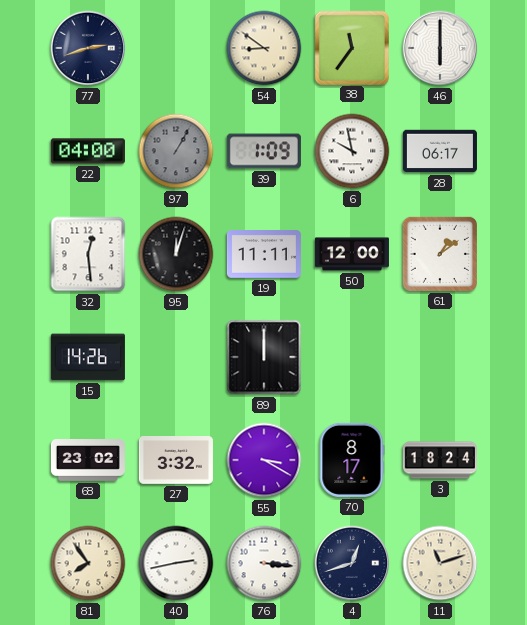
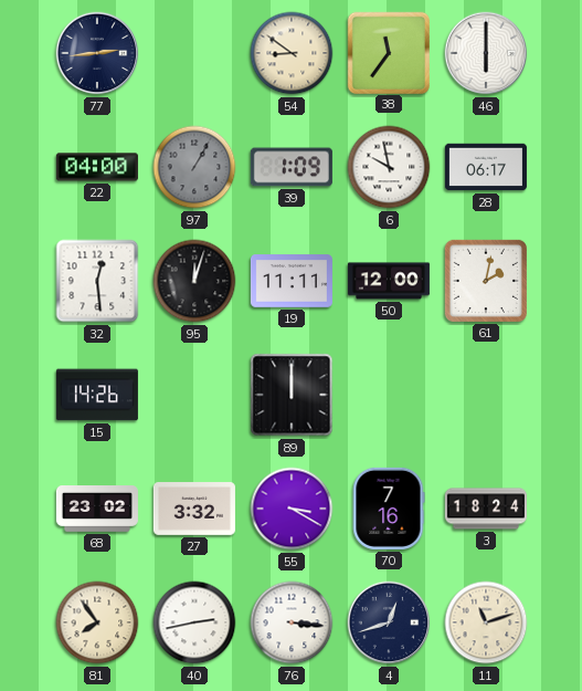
77: 2:42 -> 2:44 (97, 53)
61: 1:09 -> 2:02 (486, 281)
70: 8:17 -> 7:16 (389, 509)
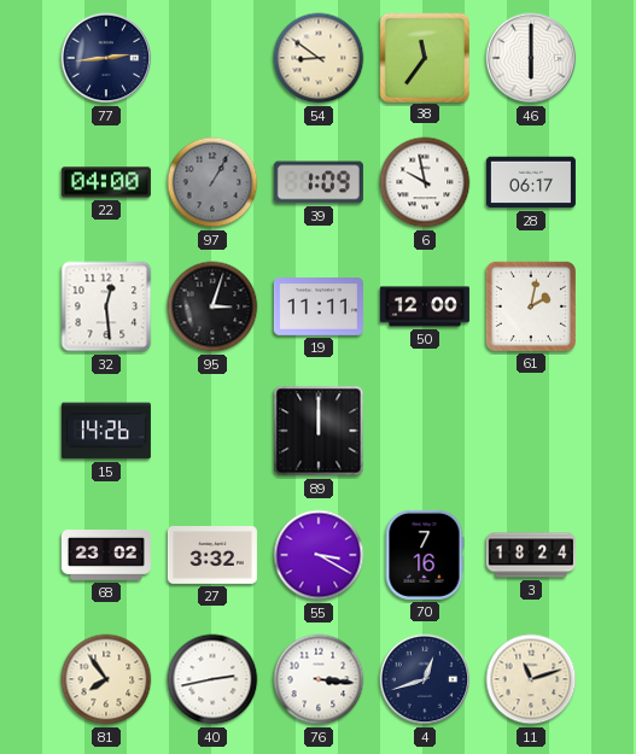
95: 12:03 -> 3:03 (212, 306)
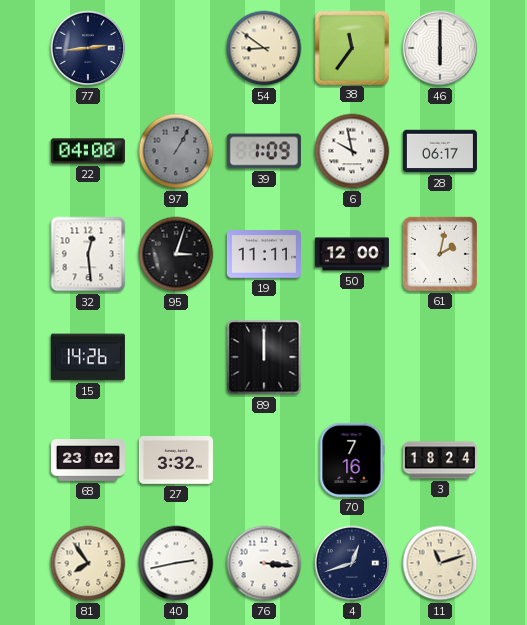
55: 3:20 -> none (319, 555)
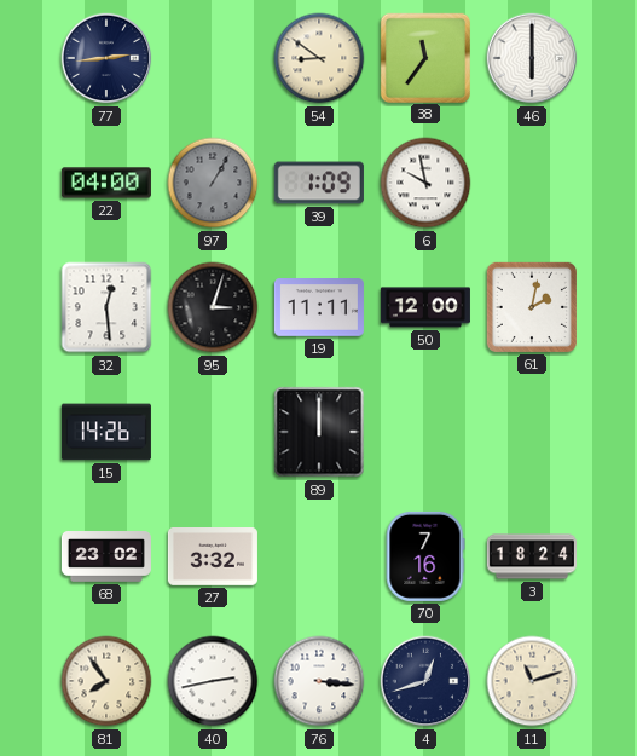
28: 06:17 -> none (440, 151)
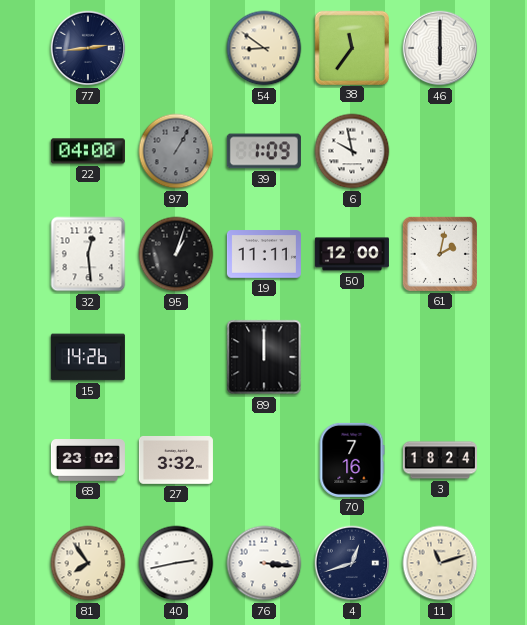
95: 3:03 -> 1:03 (176, 254)
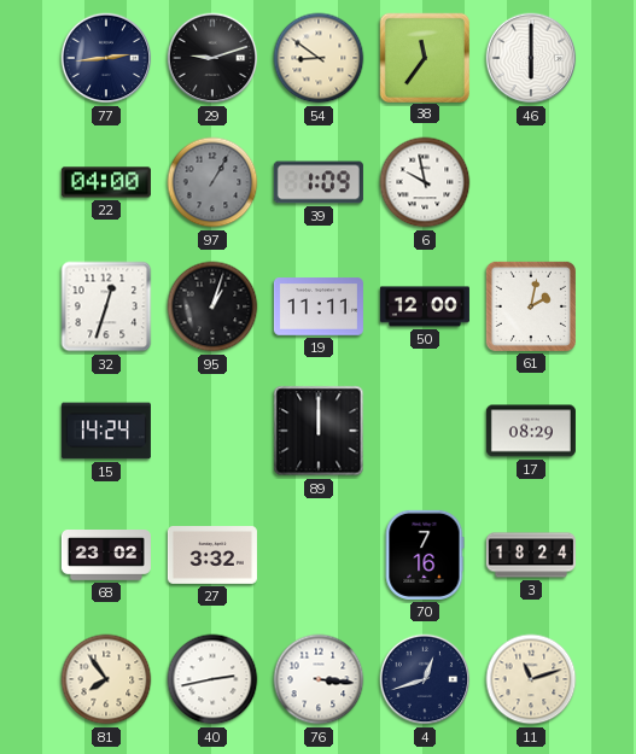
29: none -> 9:12 (212, 58)
32: 12:29 -> 12:33 (106, 306)
15: 14:26 -> 14:24 (106, 431)
17: none -> 08:29 (531, 431)
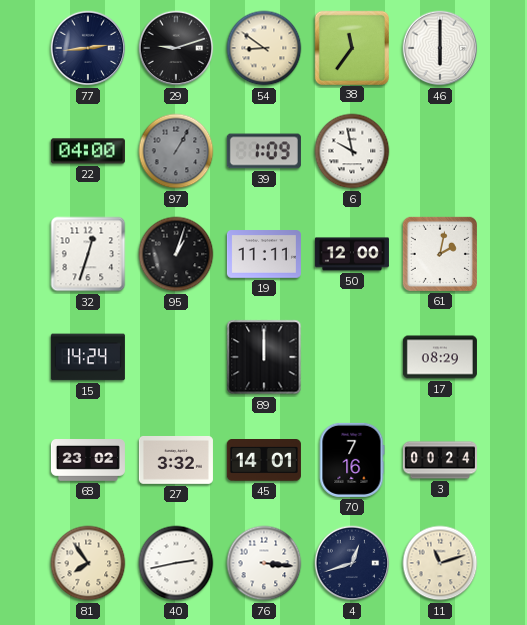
45: none -> 14:01 (264, 461)
3: 18:24 -> 00:24 (440, 460)
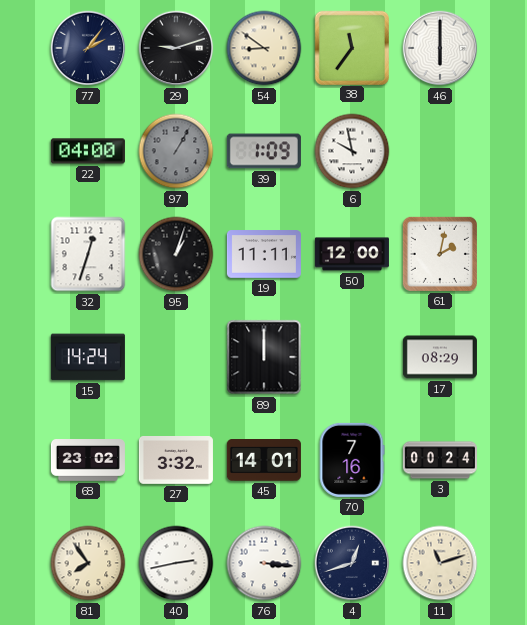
77: 2:44 -> 2:06 (88, 48)
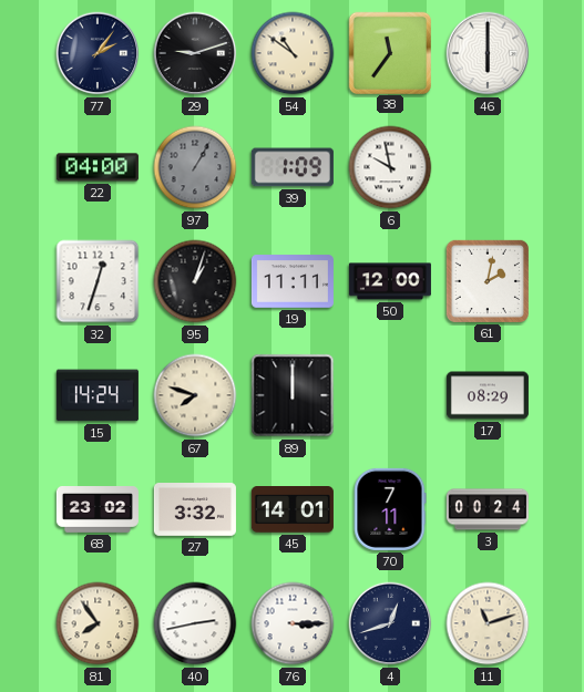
54: 8:51 -> 10:51 (293, 53)
67: none -> 7:48 (195, 395)
70: 7:16 -> 7:11 (390, 509)
76: 3:16 -> 3:15 (293, 623)
